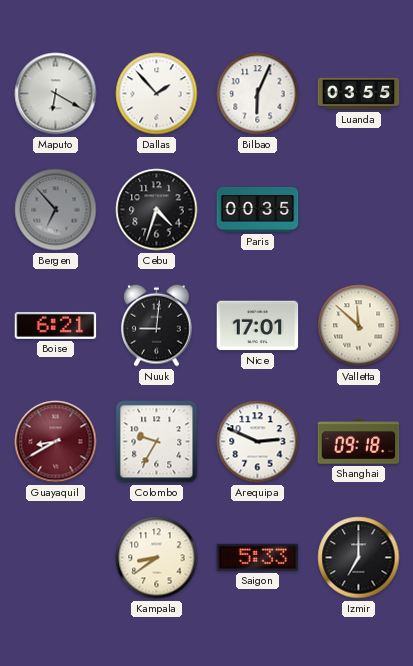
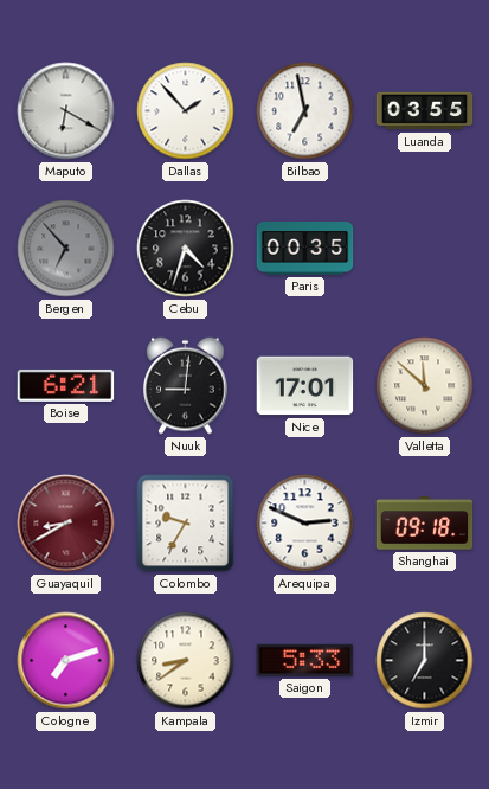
Bilbao: 6:04 -> 6:58 (305, 111)
Cologne: none -> 7:12 (66, 661)
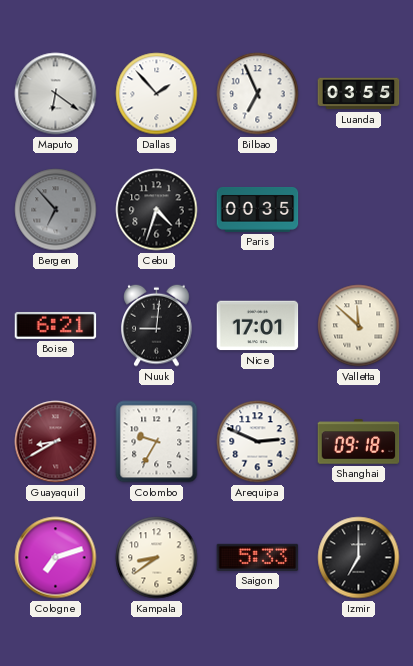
Maputo: 6:20 -> 6:21 (56, 94)
Bilbao: 6:58 -> 6:56 (258, 94)
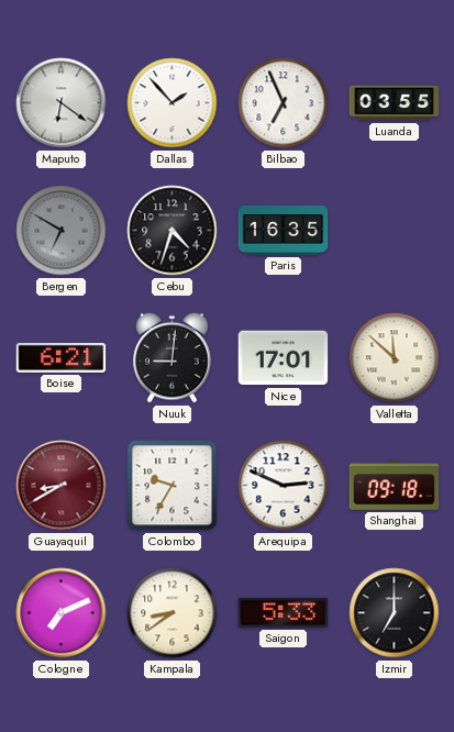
Bergen: 6:53 -> 6:50 (62, 231)
Paris: 00:35 -> 16:35 (284, 231)
Cologne: 7:12 -> 7:11 (62, 613)
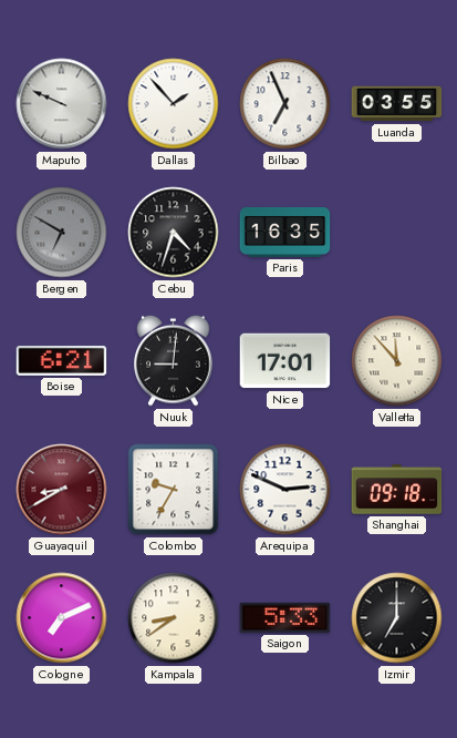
Maputo: 6:21 -> 9:49 (62, 104)
Valletta: 11:52 -> 11:53 (397, 361)
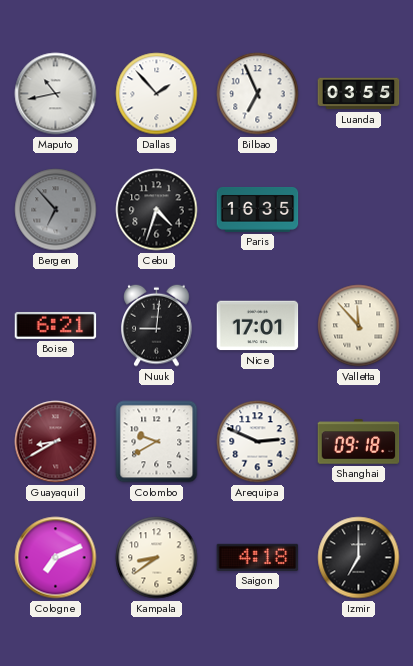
Maputo: 9:49 -> 10:43 (56, 94)
Bergen: 6:50 -> 6:53 (56, 210)
Colombo: 9:35 -> 9:40 (157, 442)
Saigon: 5:33 -> 4:18 (258, 557)
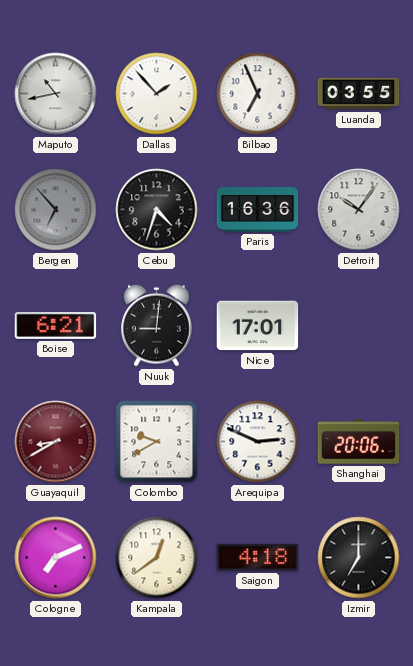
Paris: 16:35 -> 16:36 (258, 210)
Detroit: none -> 10:06 (359, 210)
Valletta: 11:53 -> none (359, 326)
Shanghai: 09:18 -> 20:06 (359, 442)
Kampala: 8:39 -> 12:39 (157, 558)
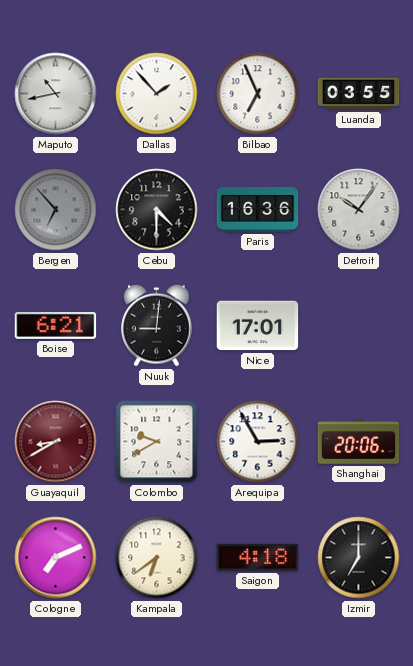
Cebu: 4:33 -> 4:30 (157, 210)
Arequipa: 2:49 -> 2:55 (258, 442)
Kampala: 12:39 -> 6:39 (157, 558)
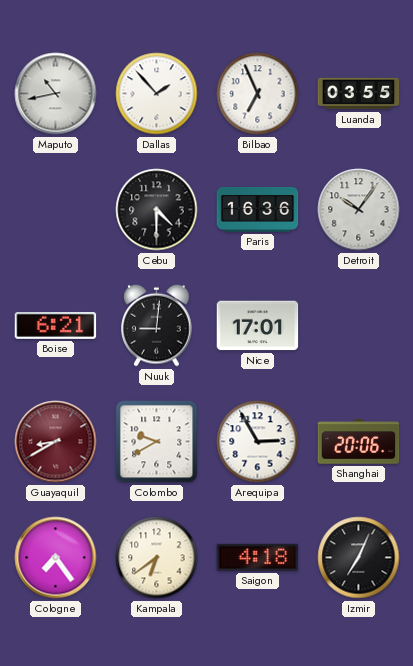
Bergen: 6:53 -> none (56, 210)
Cologne: 7:11 -> 7:24 (56, 558)
Izmir: 7:00 -> 7:04 (359, 558)
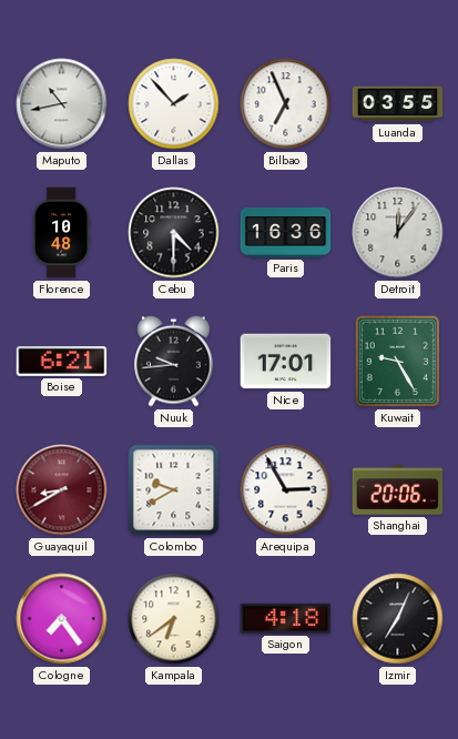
Florence: none -> 10:48 (61, 233)
Detroit: 10:06 -> 12:06 (398, 233)
Nuuk: 9:01 -> 9:44 (174, 361)
Kuwait: none -> 9:25 (397, 361)
